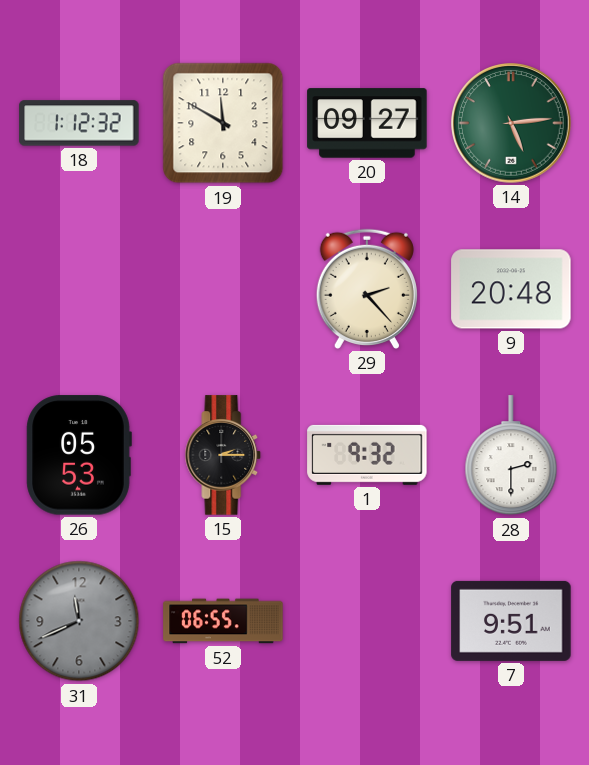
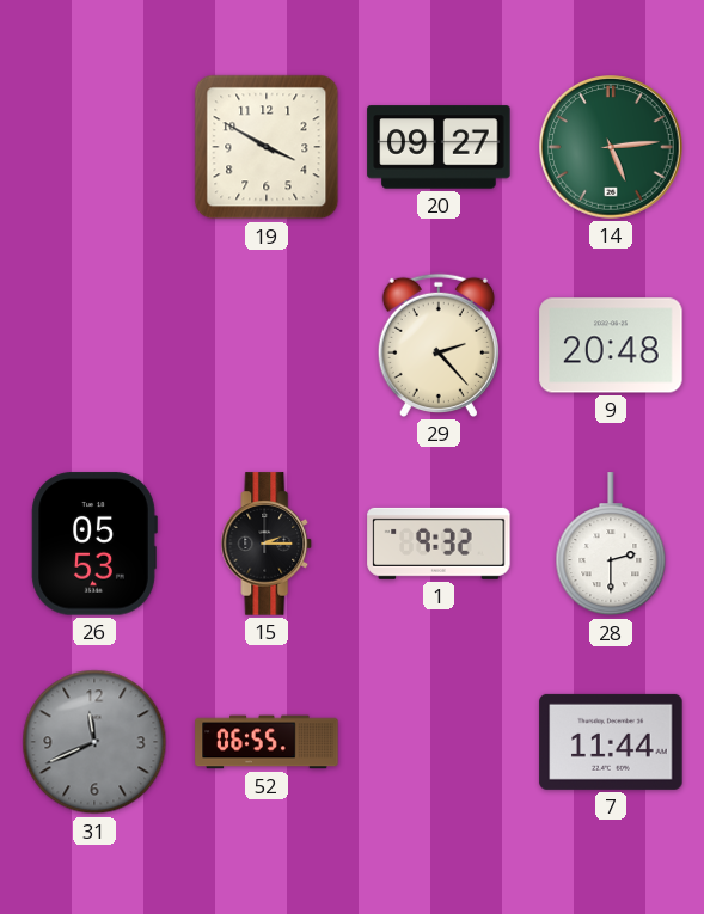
18: 1:12 -> none (79, 123)
19: 11:50 -> 3:50 (267, 147)
7: 9:51 -> 11:44 (611, 742)
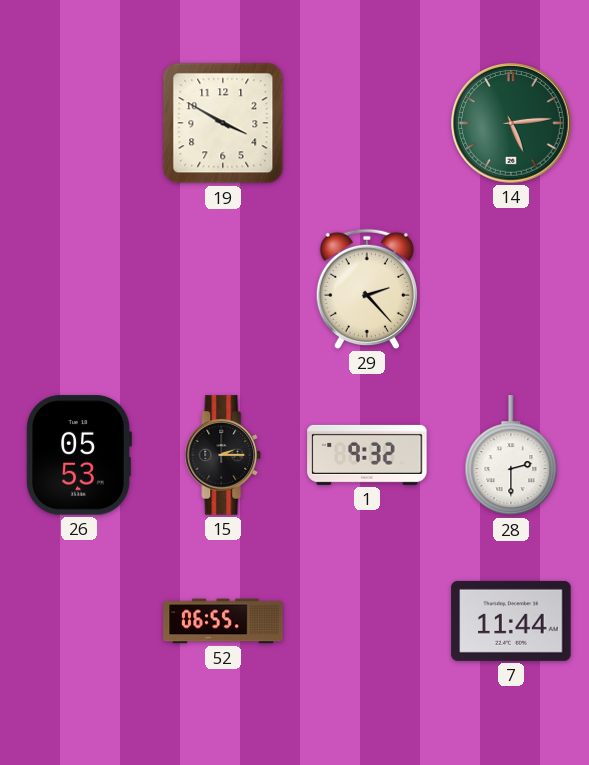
20: 09:27 -> none (439, 147)
9: 20:48 -> none (611, 345)
31: 11:41 -> none (94, 742)
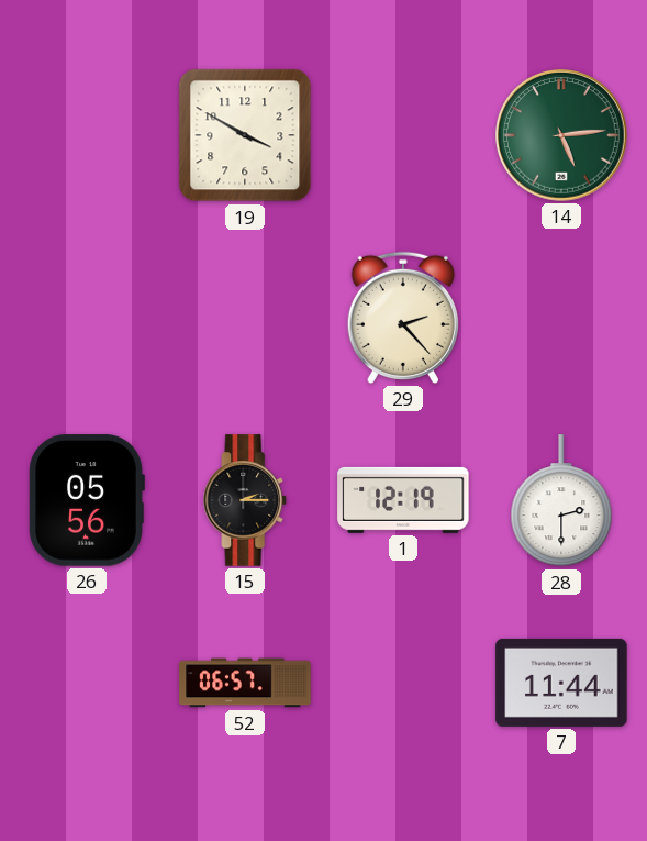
26: 05:53 -> 05:56 (87, 500)
1: 9:32 -> 12:19 (403, 500)
52: 06:55 -> 06:57 (245, 683)
